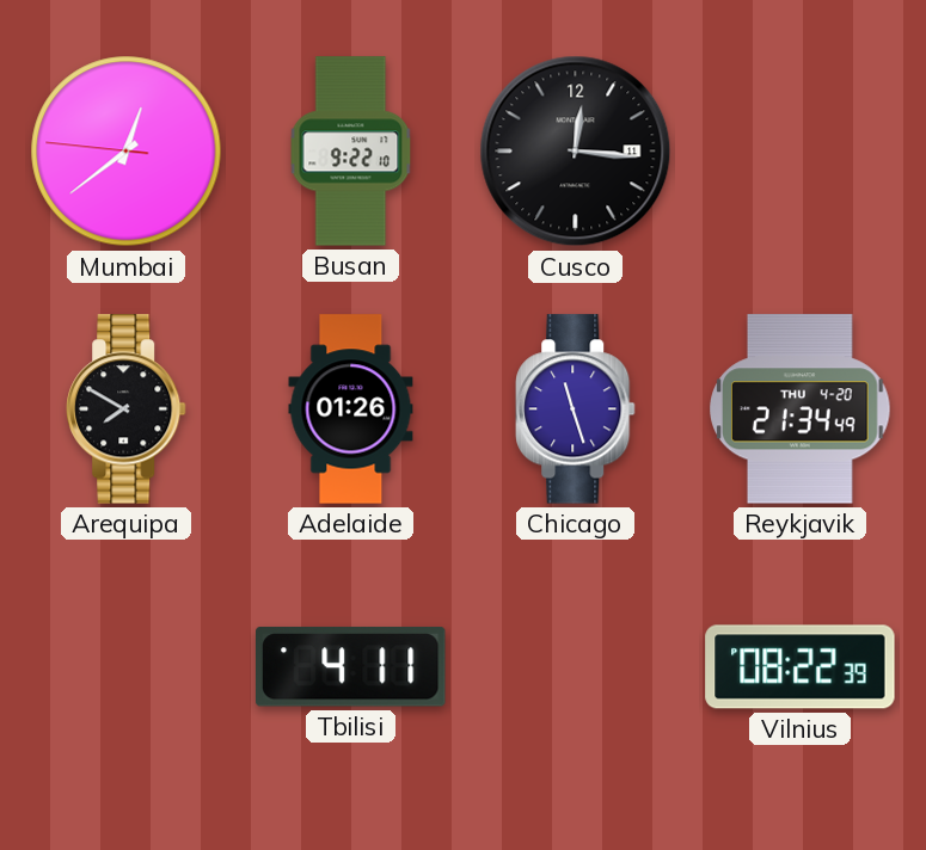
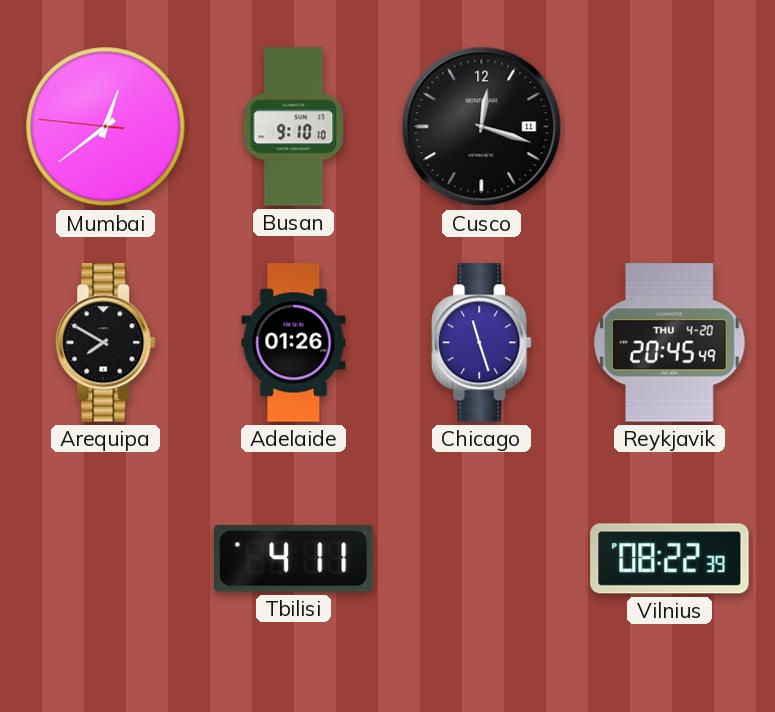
Busan: 9:22 -> 9:10 (294, 127)
Cusco: 12:16 -> 12:18 (482, 127)
Reykjavik: 21:34 -> 20:45 (670, 343)
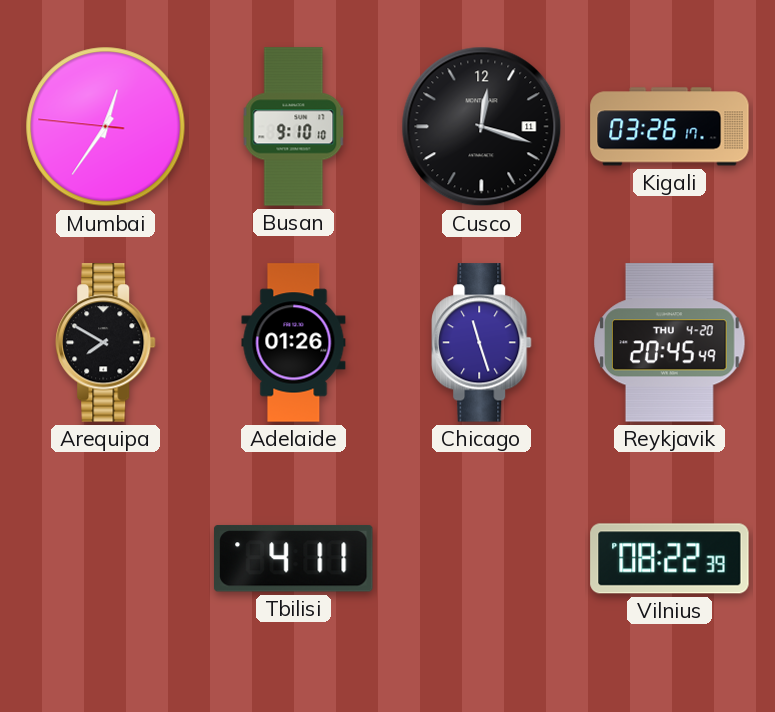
Mumbai: 12:38 -> 12:35 (106, 127)
Kigali: none -> 03:26 (670, 127)
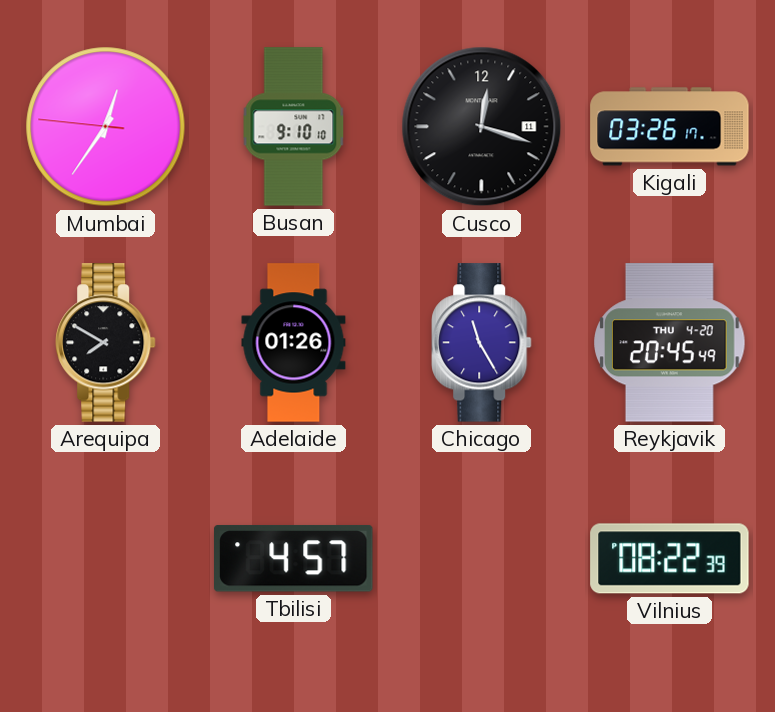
Chicago: 11:27 -> 11:25 (482, 343)
Tbilisi: 4:11 -> 4:57 (293, 558)
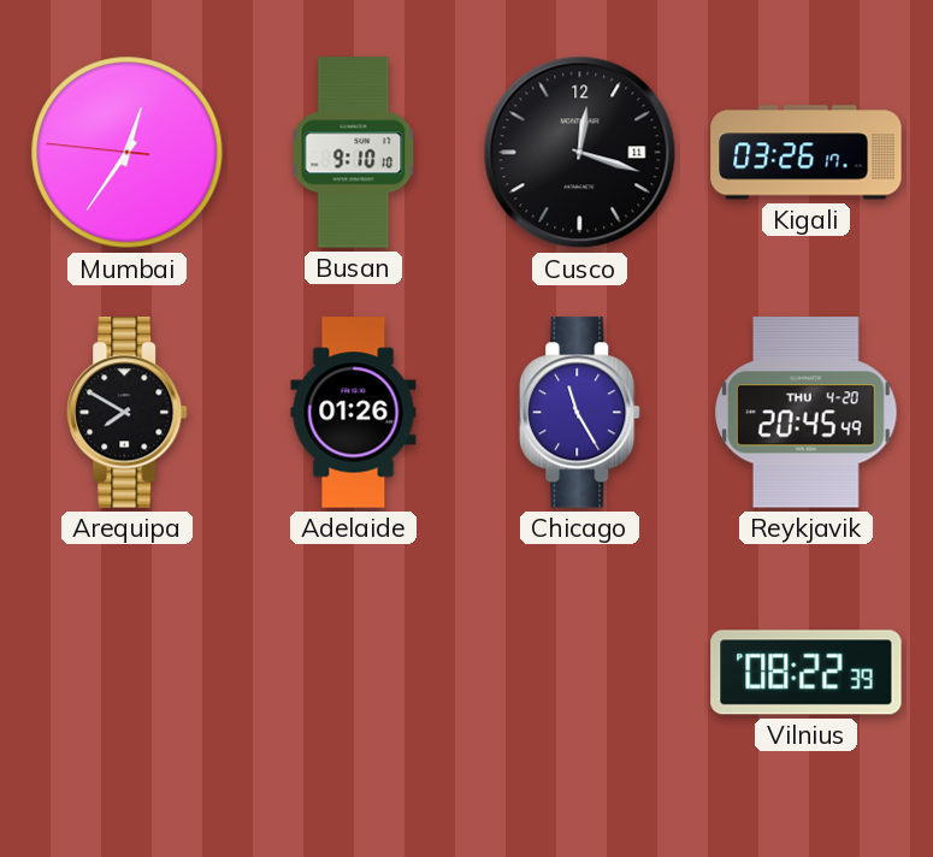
Tbilisi: 4:57 -> none (293, 558)
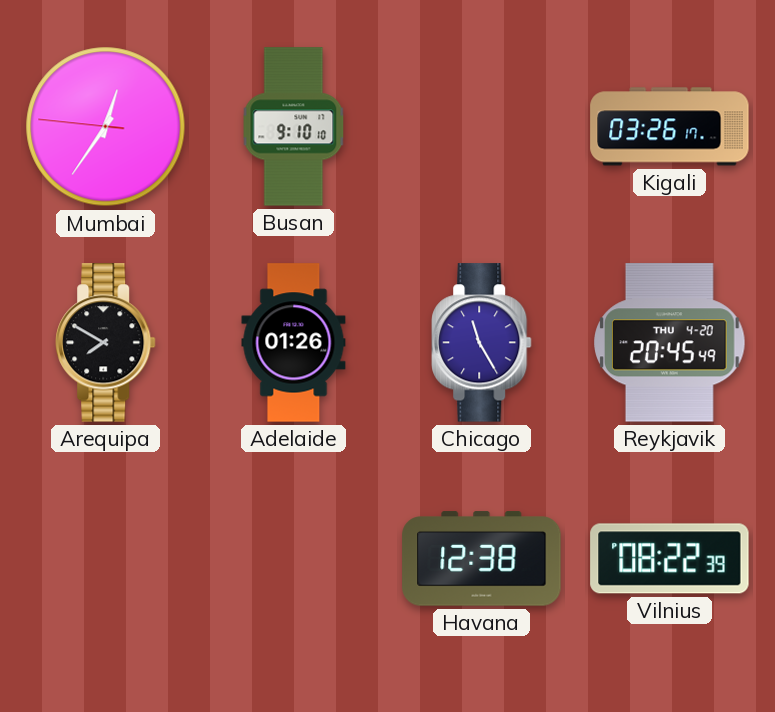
Cusco: 12:18 -> none (580, 153)
Havana: none -> 12:38 (482, 559)
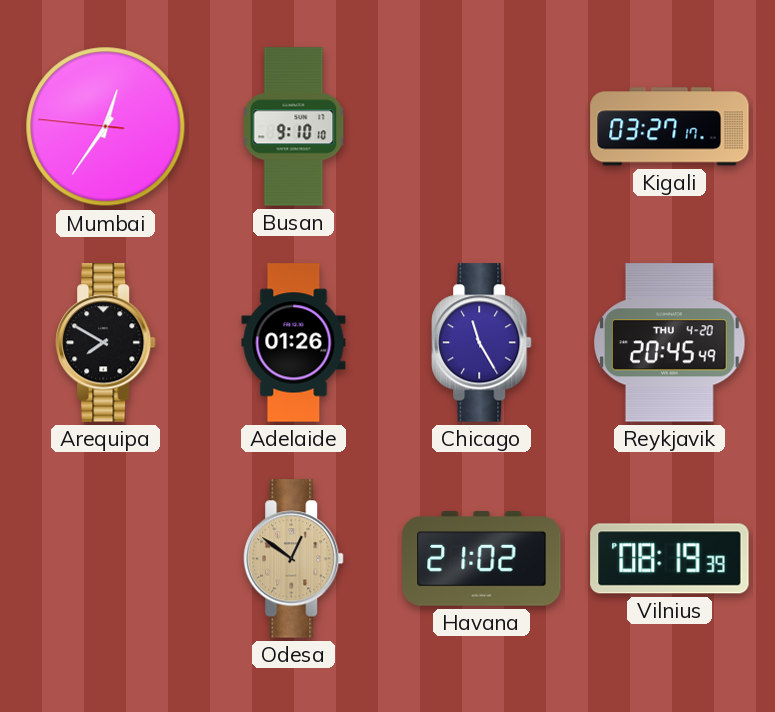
Kigali: 03:26 -> 03:27 (670, 127)
Odesa: none -> 12:51 (294, 559)
Havana: 12:38 -> 21:02 (482, 559)
Vilnius: 08:22 -> 08:19 (670, 559)
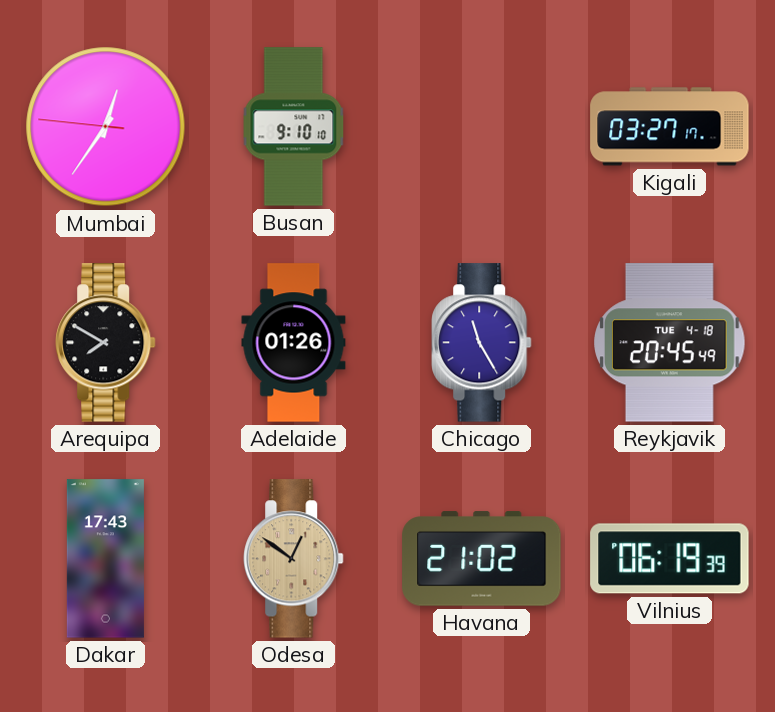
Reykjavik date: THU 4-20 -> TUE 4-18 (670, 343)
Dakar: none -> 17:43 (105, 559)
Vilnius: 08:19 -> 06:19 (670, 559)
